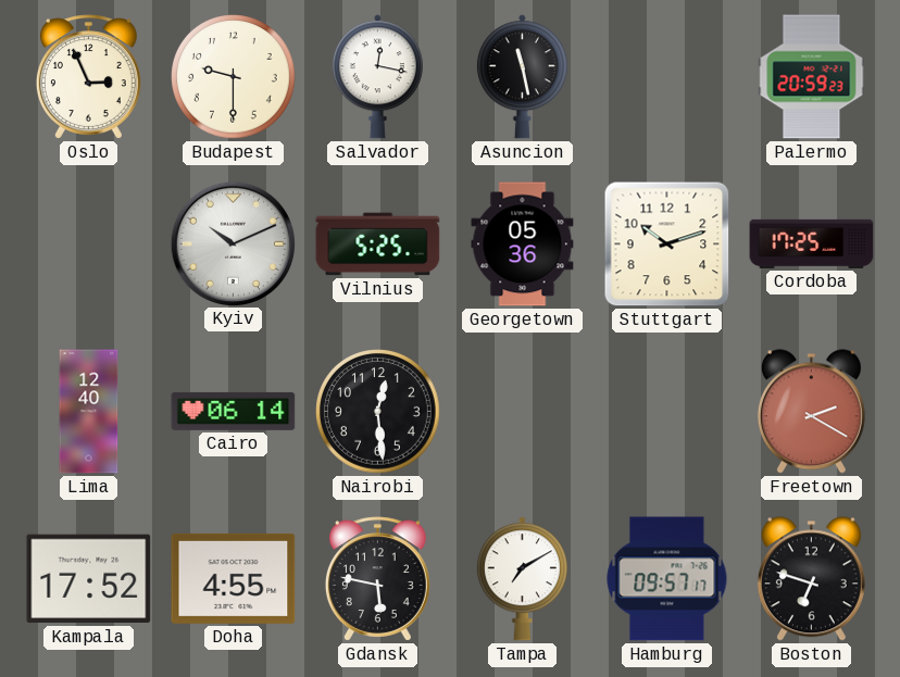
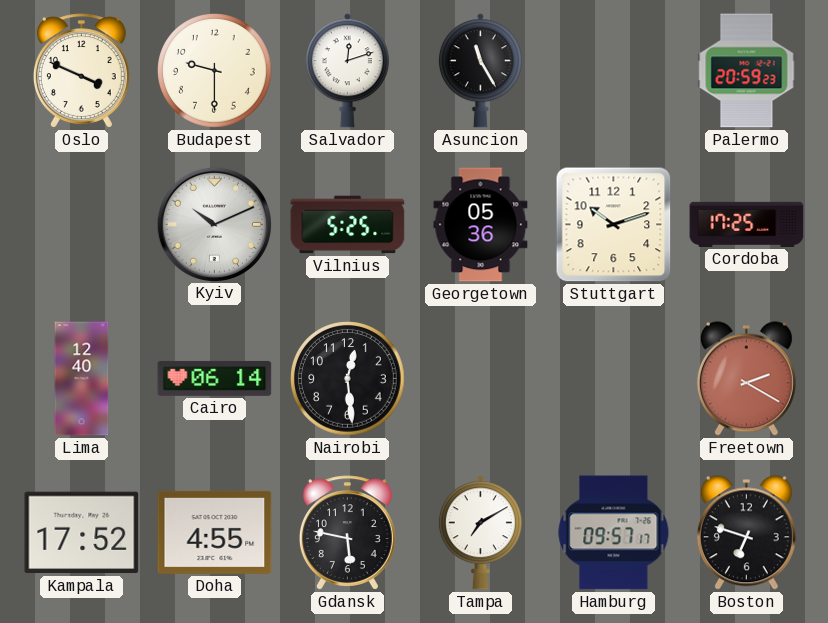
Oslo: 2:56 -> 3:49 (81, 71)
Salvador: 12:17 -> 12:12 (347, 71)
Asuncion: 11:28 -> 11:25 (480, 71)
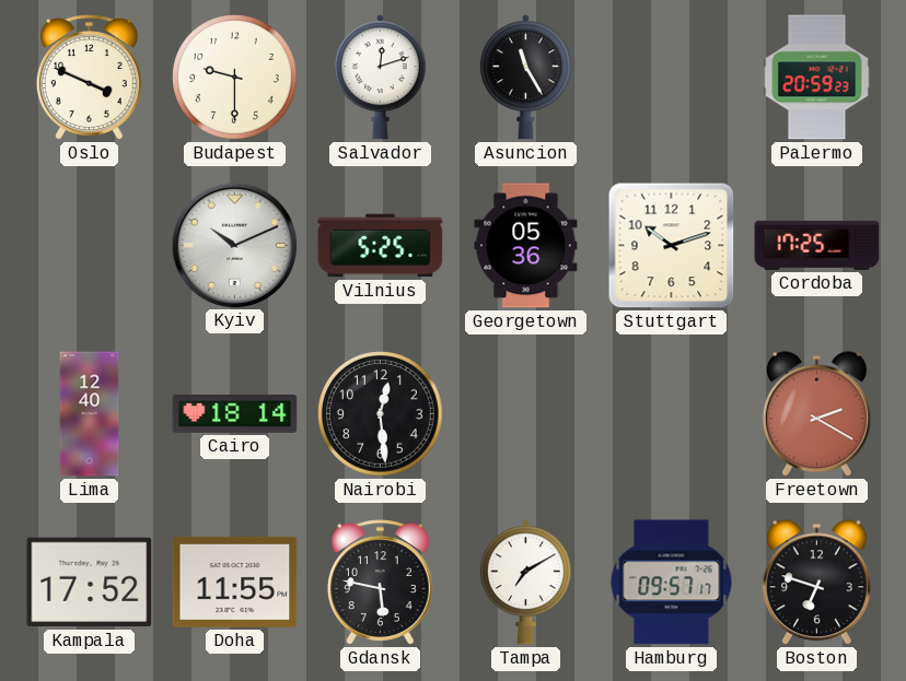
Cairo: 06:14 -> 18:14 (235, 413)
Doha: 4:55 -> 11:55 (235, 582)
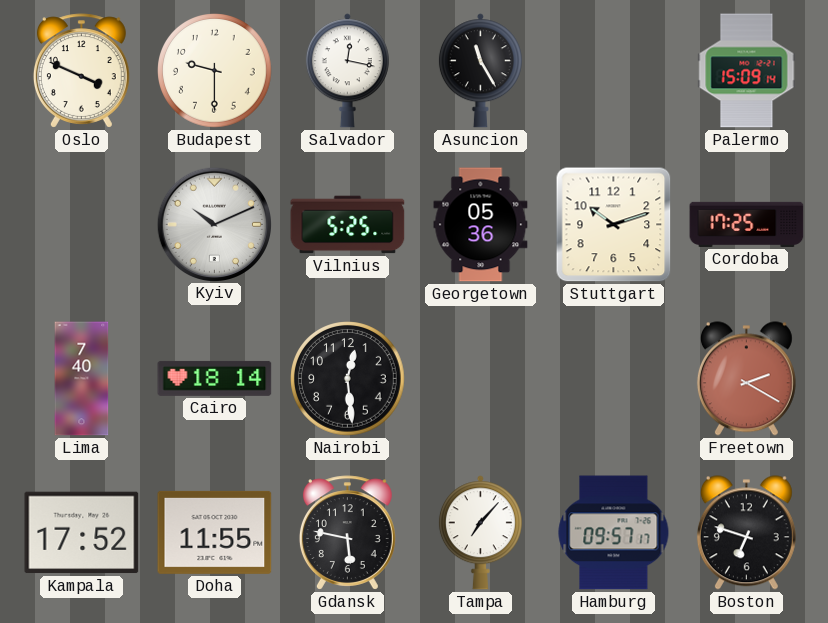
Salvador: 12:12 -> 12:17 (347, 71)
Palermo: 20:59 -> 15:09 (747, 71)
Lima: 12:40 -> 7:40 (82, 379)
Tampa: 7:10 -> 7:07 (480, 533)
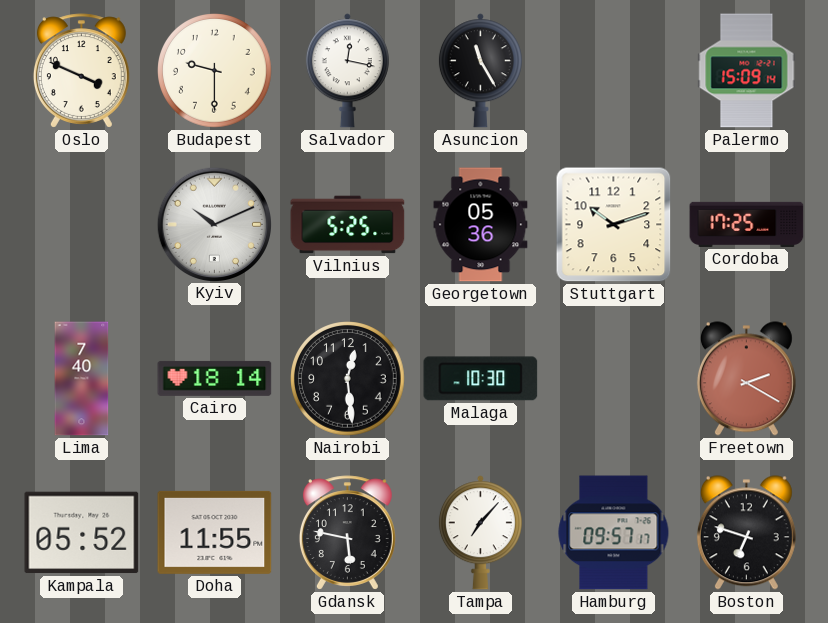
Malaga: none -> 10:30 (481, 379)
Kampala: 17:52 -> 05:52 (82, 533)
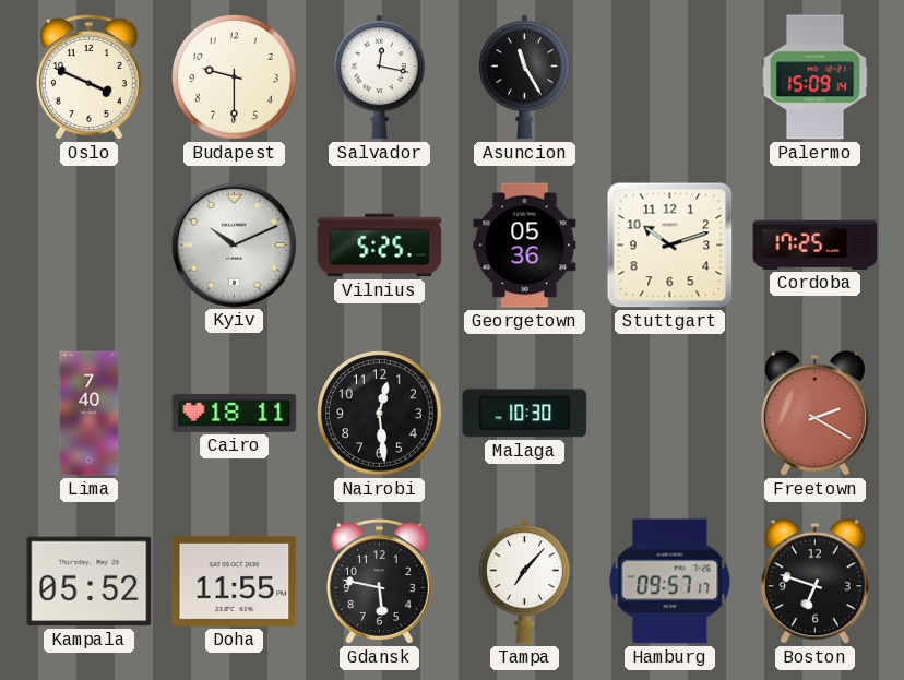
Cairo: 18:14 -> 18:11 (235, 413)
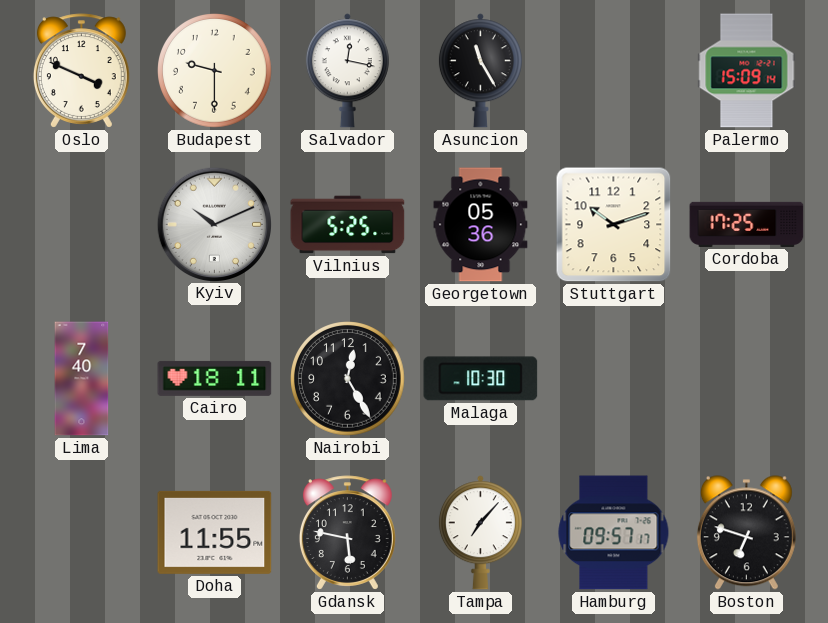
Nairobi: 12:29 -> 12:25 (348, 379)
Freetown: 2:20 -> none (814, 414)
Kampala: 05:52 -> none (90, 582)
